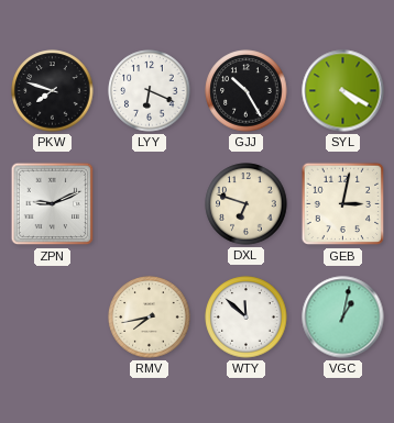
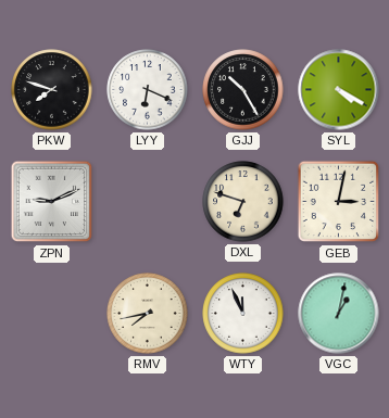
WTY: 11:52 -> 11:56 (243, 314)
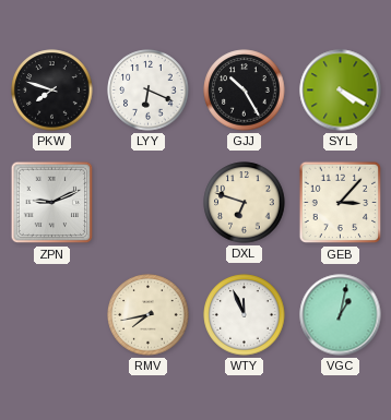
GEB: 3:02 -> 3:07 (341, 203)
